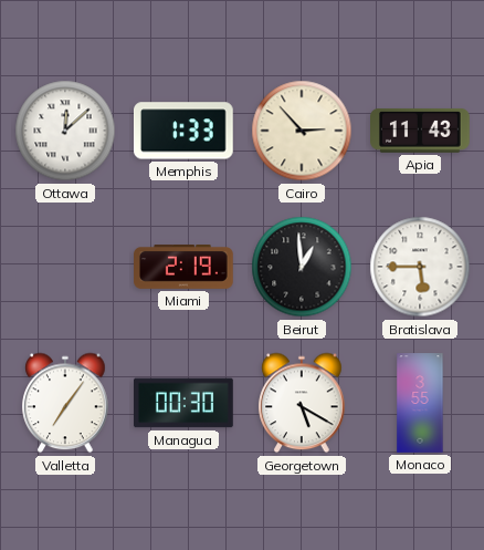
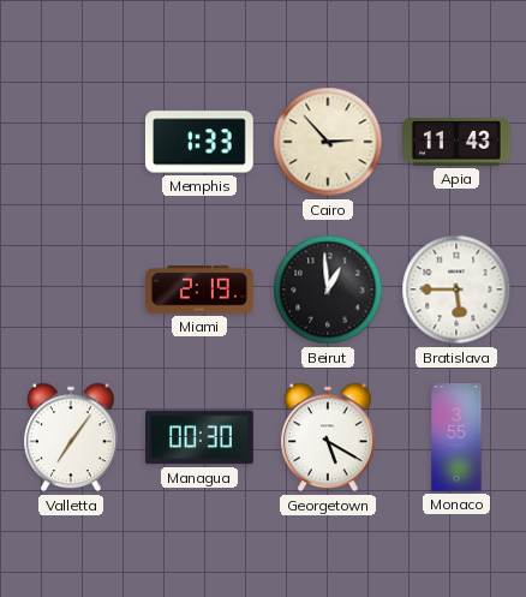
Ottawa: 12:08 -> none (65, 131)
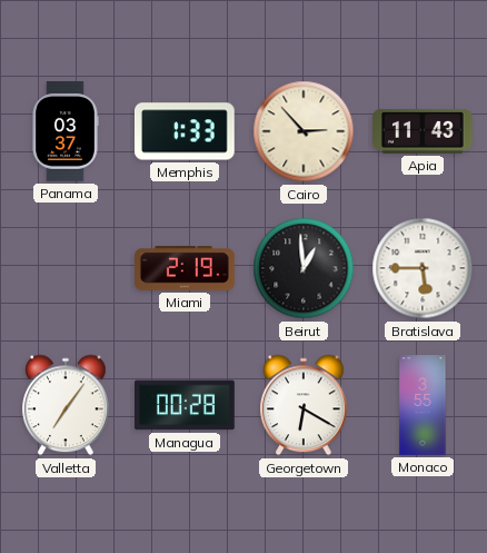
Panama: none -> 03:37 (66, 131)
Managua: 00:30 -> 00:28 (186, 405)
Georgetown: 5:20 -> 6:20 (304, 405)
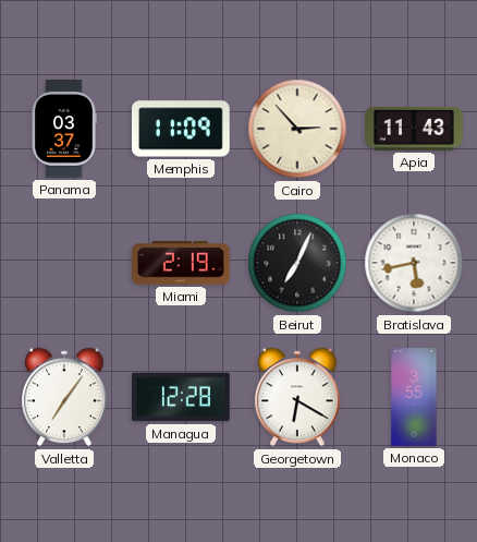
Memphis: 1:33 -> 11:09 (182, 129)
Beirut: 12:59 -> 7:04 (297, 263)
Bratislava: 5:45 -> 5:43 (414, 263)
Managua: 00:28 -> 12:28 (182, 397)
